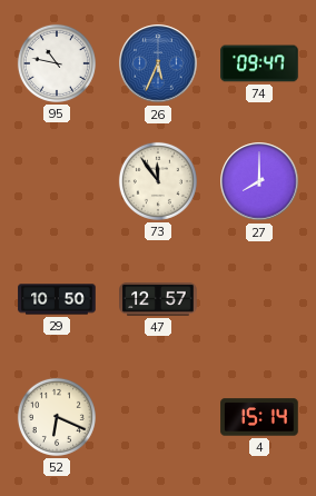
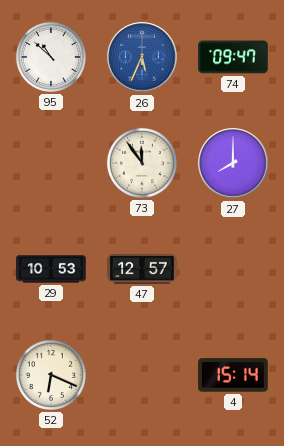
95: 10:47 -> 10:52 (51, 57)
29: 10:50 -> 10:53 (51, 269)
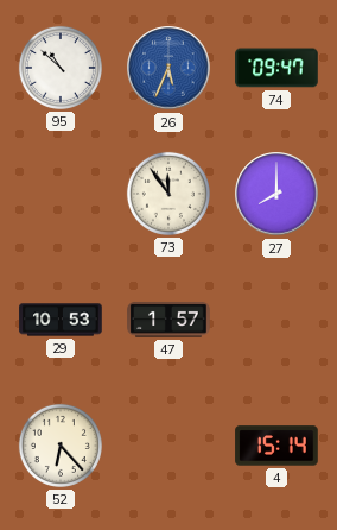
47: 12:57 -> 1:57 (168, 320)
52: 6:19 -> 6:23 (61, 446)
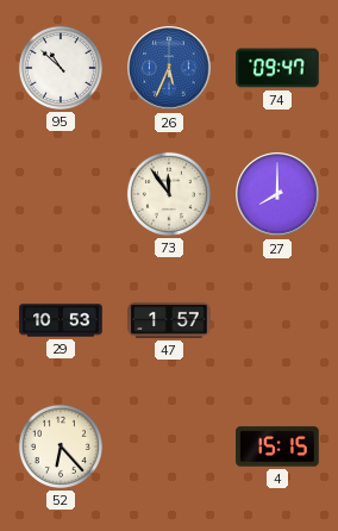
4: 15:14 -> 15:15 (277, 446)
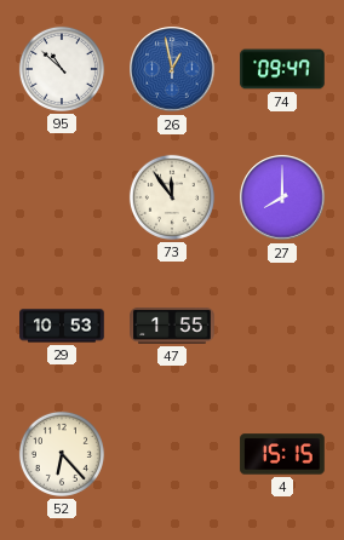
26: 5:34 -> 12:58 (172, 69)
47: 1:57 -> 1:55 (172, 326)
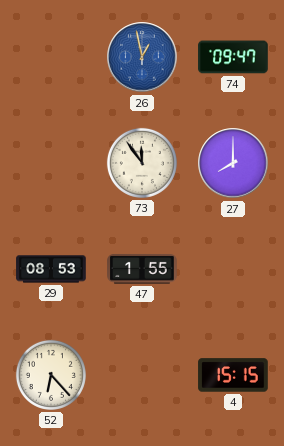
95: 10:52 -> none (62, 69)
29: 10:53 -> 08:53 (51, 269)
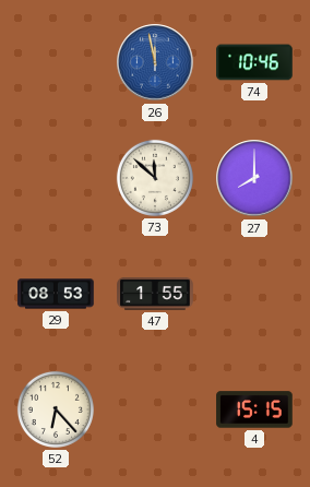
26: 12:58 -> 11:58 (155, 62)
74: 09:47 -> 10:46 (254, 62)
73: 11:54 -> 11:52 (155, 178)
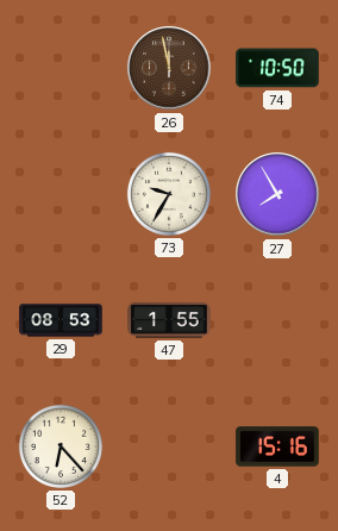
26 dial: blue -> brown (169, 68)
74: 10:46 -> 10:50 (277, 68)
73: 11:52 -> 9:35 (169, 194)
27: 8:00 -> 7:55 (277, 194)
4: 15:15 -> 15:16 (277, 446)
